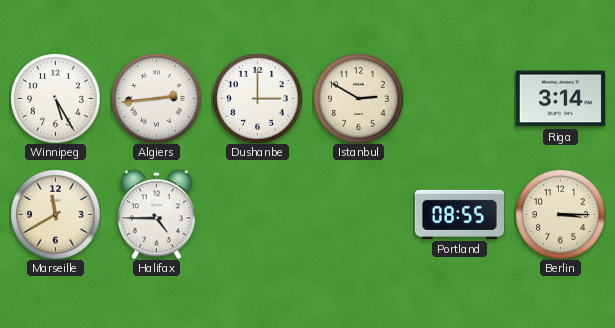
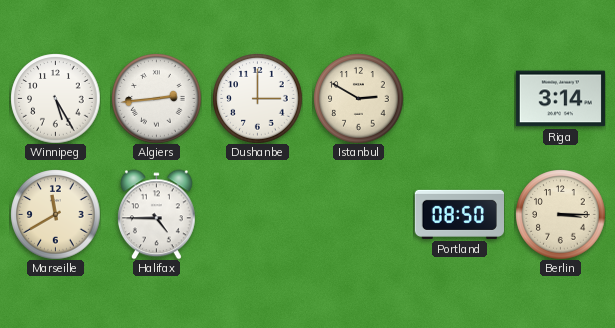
Portland: 08:55 -> 08:50 (459, 214)
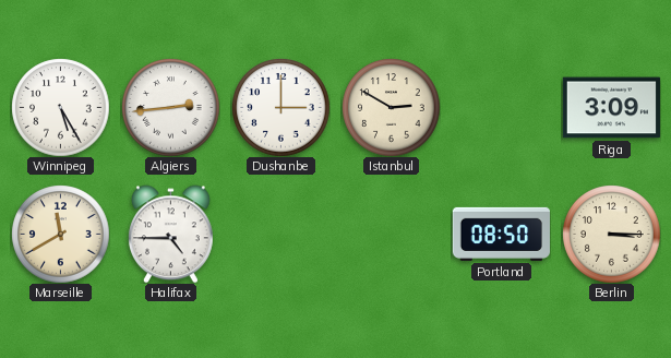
Riga: 3:14 -> 3:09 (611, 108)
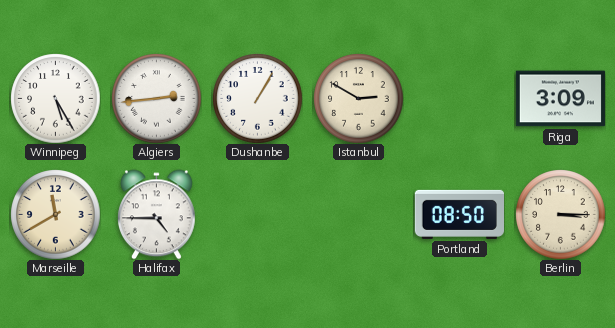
Dushanbe: 3:00 -> 1:05 (257, 98)
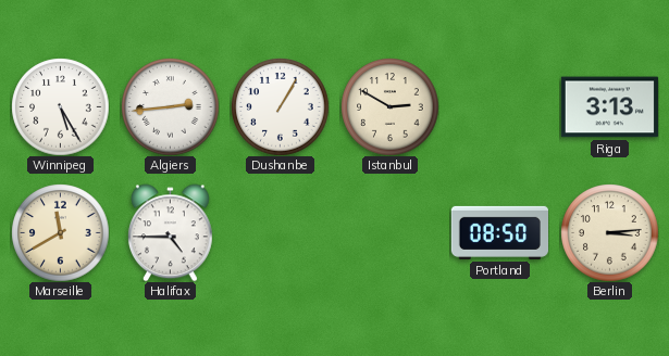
Riga: 3:09 -> 3:13 (609, 107)
Berlin: 3:15 -> 3:14 (609, 232)
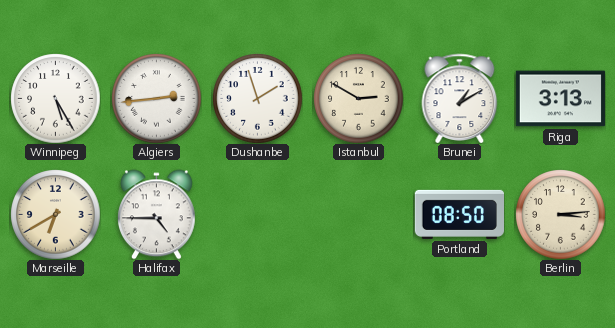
Dushanbe: 1:05 -> 1:57 (257, 98)
Brunei: none -> 1:10 (460, 98)
Marseille: 11:40 -> 6:40 (55, 214)
